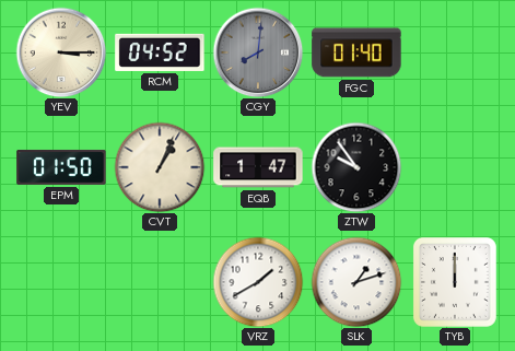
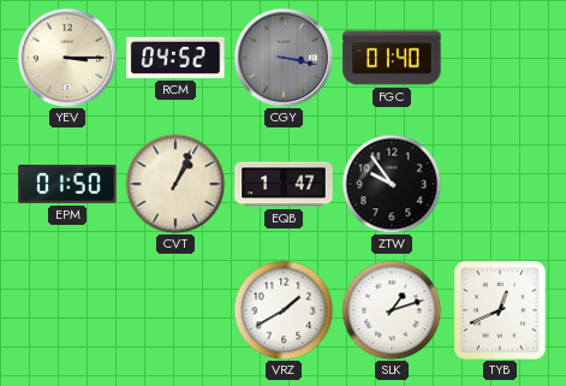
CGY: 8:01 -> 3:17 (284, 58)
TYB: 12:00 -> 12:41 (500, 310)
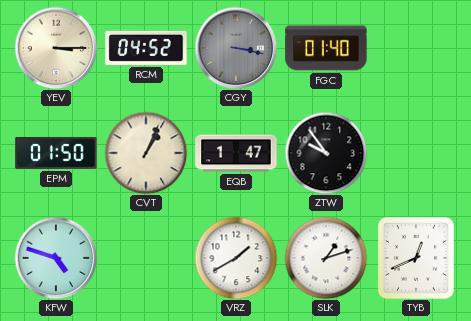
KFW: none -> 4:48 (56, 258)
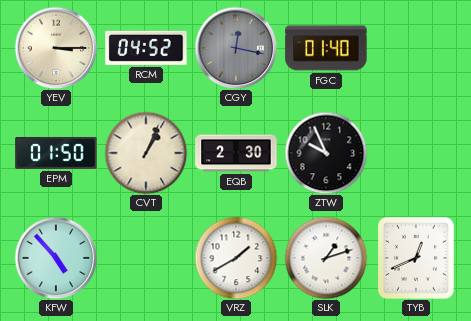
CGY: 3:17 -> 12:17 (236, 48)
EQB: 1:47 -> 2:30 (236, 153)
ZTW: 9:54 -> 9:56 (326, 153)
KFW: 4:48 -> 4:53 (56, 258)
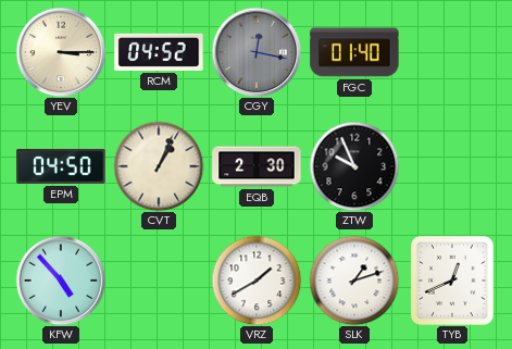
EPM: 01:50 -> 04:50 (61, 166)
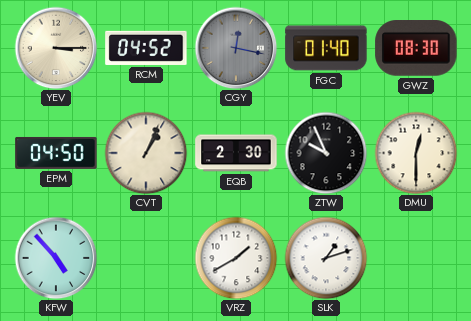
GWZ: none -> 08:30 (416, 49)
DMU: none -> 12:30 (416, 153)
TYB: 12:41 -> none (452, 281)
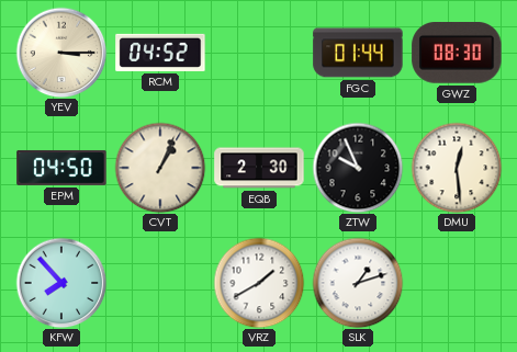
CGY: 12:17 -> none (236, 48)
FGC: 01:40 -> 01:44 (358, 53)
DMU: 12:30 -> 12:29 (457, 168)
KFW: 4:53 -> 7:53 (61, 283)
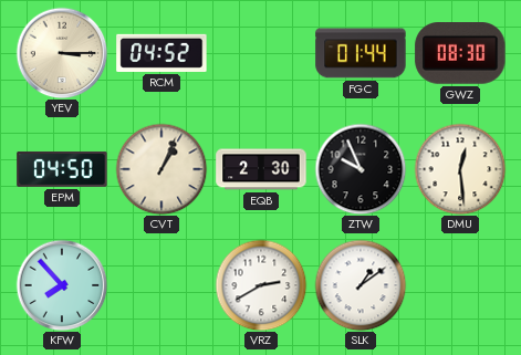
VRZ: 1:40 -> 2:40 (261, 285)
SLK: 1:12 -> 1:09 (361, 285)
